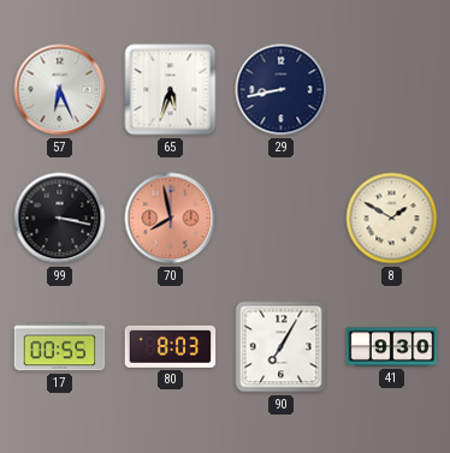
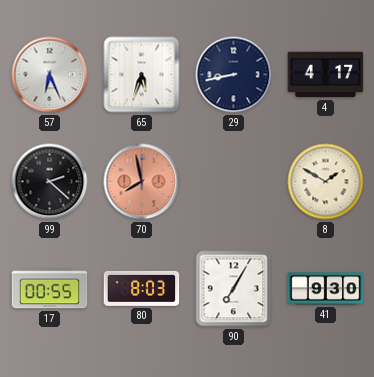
4: none -> 4:17 (326, 75)
99: 3:17 -> 2:22 (50, 182)
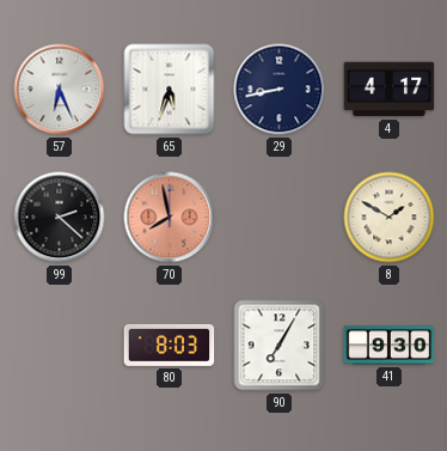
17: 00:55 -> none (50, 289)
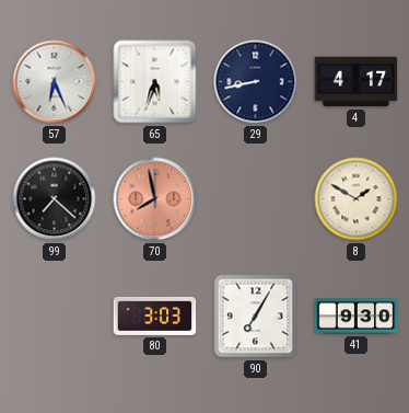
99: 2:22 -> 7:22 (55, 199)
80: 8:03 -> 3:03 (155, 316)
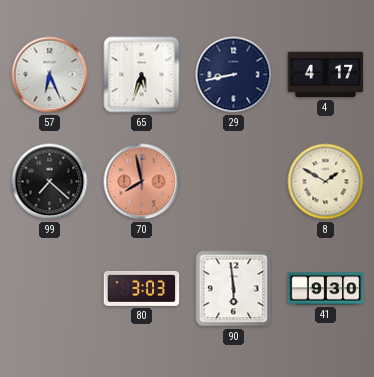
90: 7:05 -> 5:59 (234, 289)
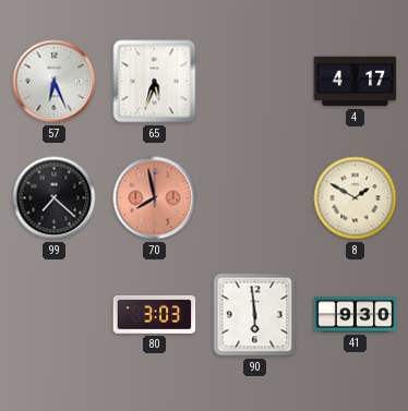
29: 8:43 -> none (234, 75)
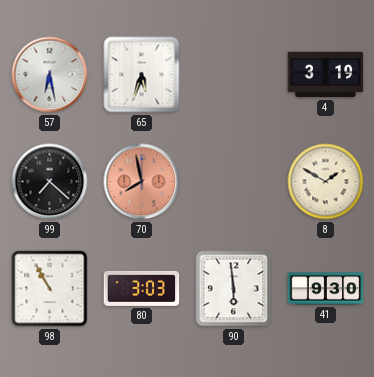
57: 6:26 -> 6:28 (50, 75)
4: 4:17 -> 3:19 (326, 75)
98: none -> 10:55 (50, 289)
